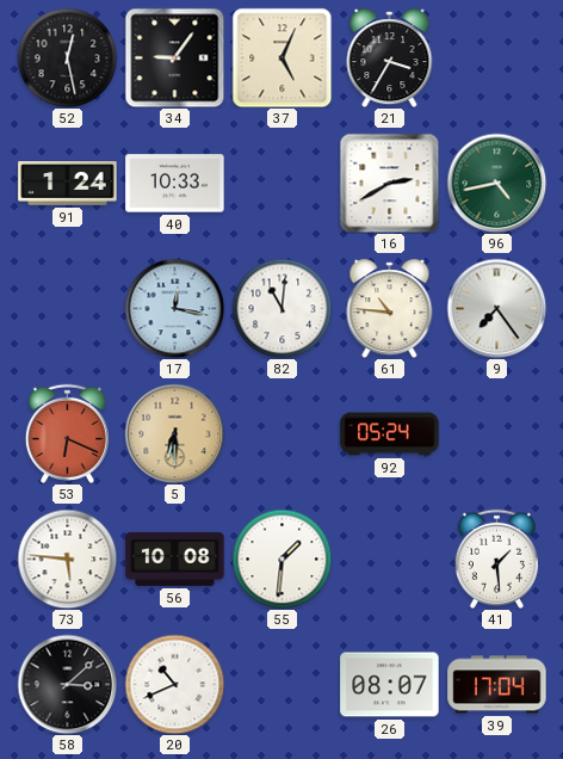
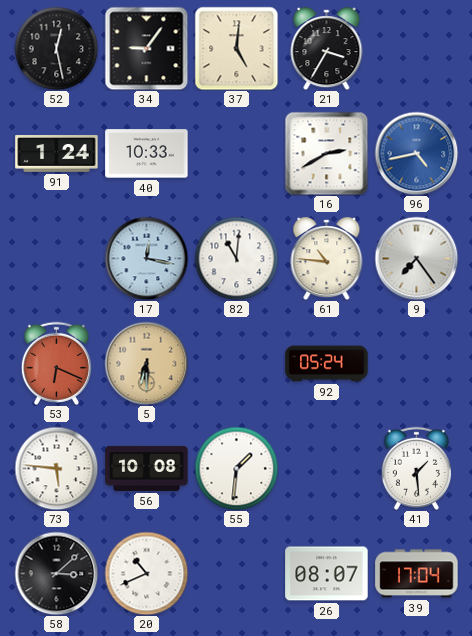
37: 5:04 -> 5:01 (236, 48)
96 dial: green -> blue (416, 153)
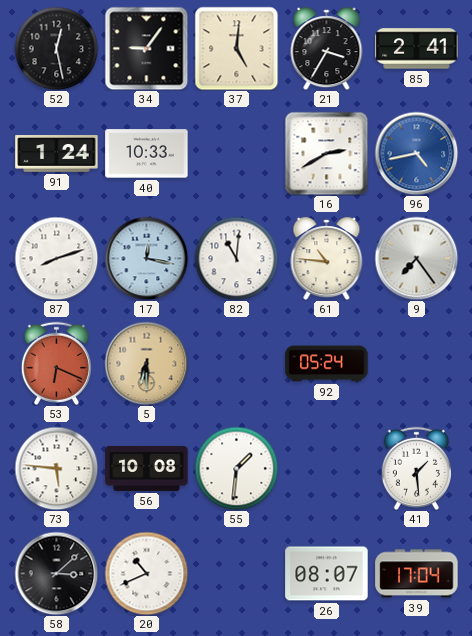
85: none -> 2:41 (417, 49)
87: none -> 8:12 (56, 258)
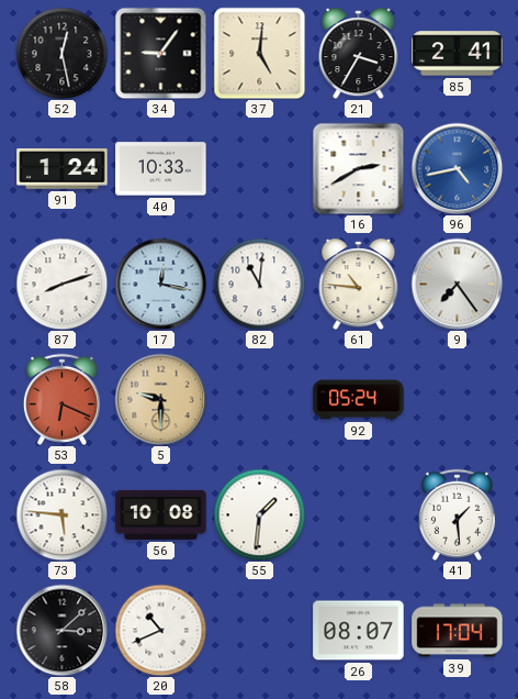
5: 6:30 -> 9:30 (160, 399)
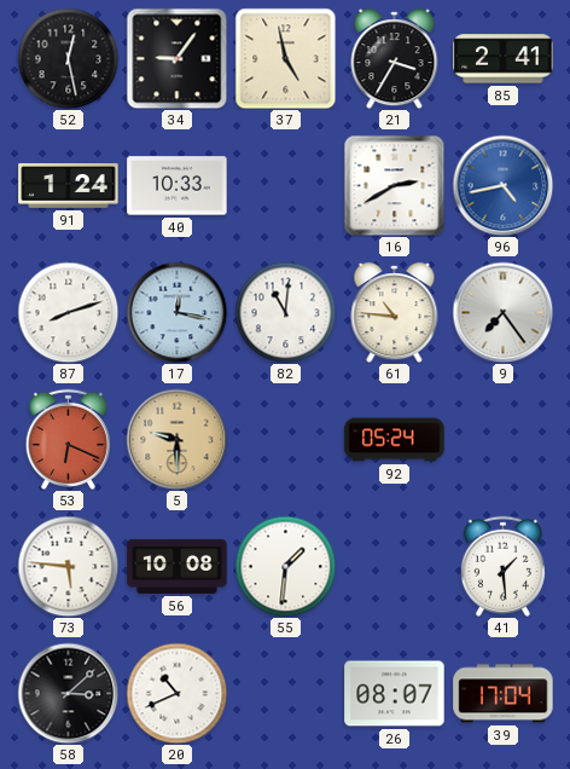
37: 5:01 -> 4:58 (285, 58)
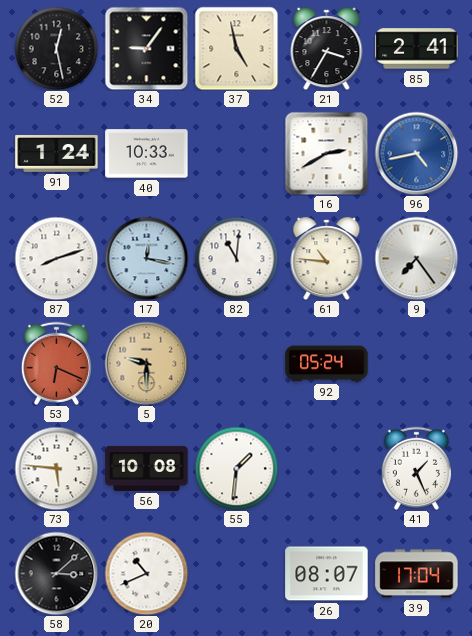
41: 1:29 -> 1:26 (416, 468)
